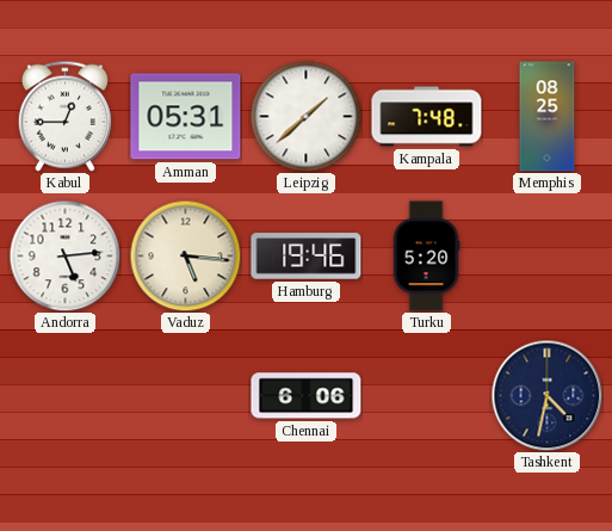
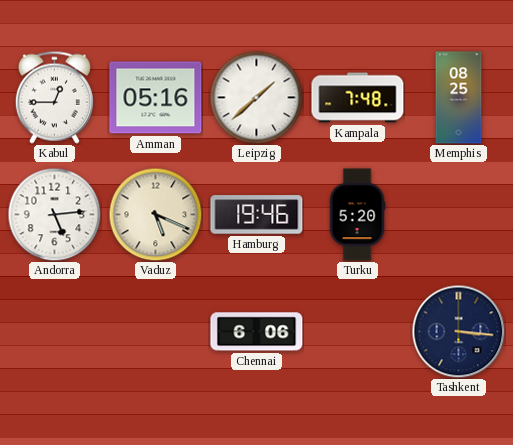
Amman: 05:31 -> 05:16 (156, 98)
Vaduz: 5:16 -> 5:19 (155, 214)
Tashkent: 4:32 -> 3:16 (458, 331)
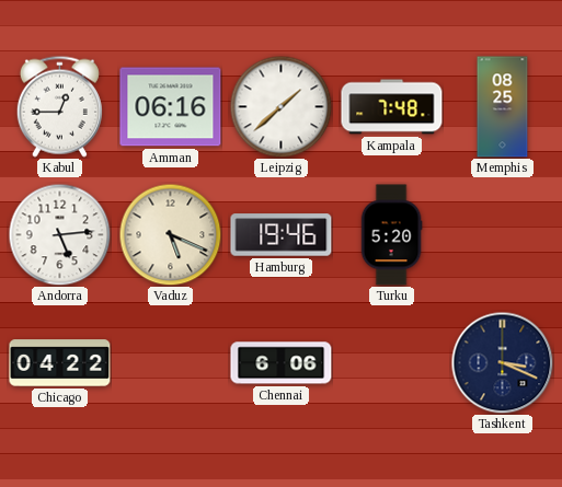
Amman: 05:16 -> 06:16 (171, 107)
Chicago: none -> 04:22 (60, 363)
Tashkent: 3:16 -> 3:19 (502, 362)
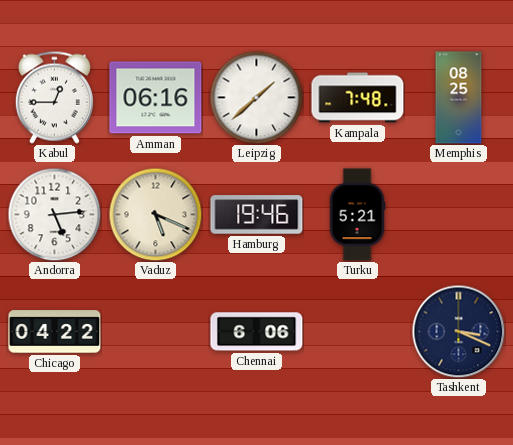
Turku: 5:20 -> 5:21 (357, 215)
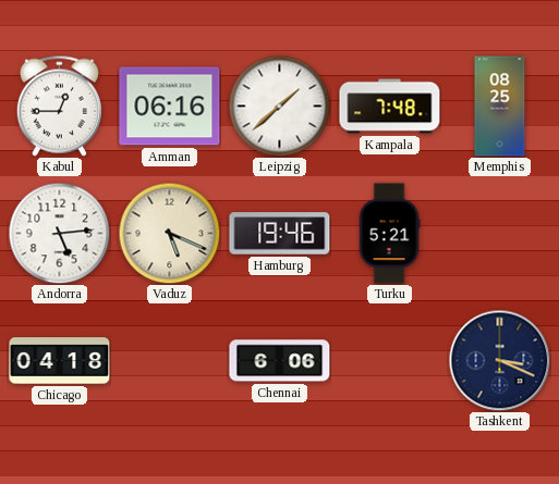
Chicago: 04:22 -> 04:18 (60, 361)
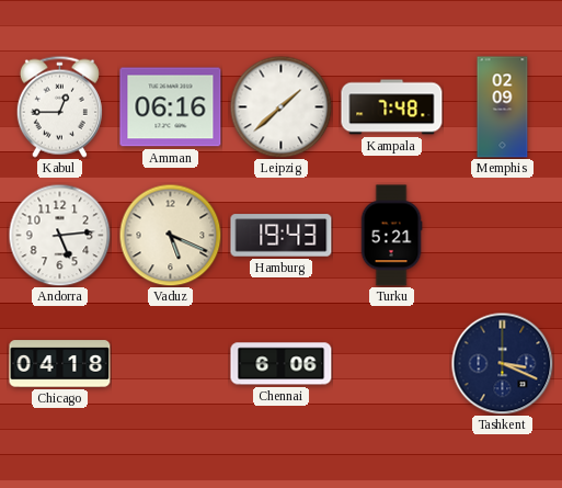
Memphis: 08:25 -> 02:09 (503, 107)
Hamburg: 19:46 -> 19:43 (282, 236)
